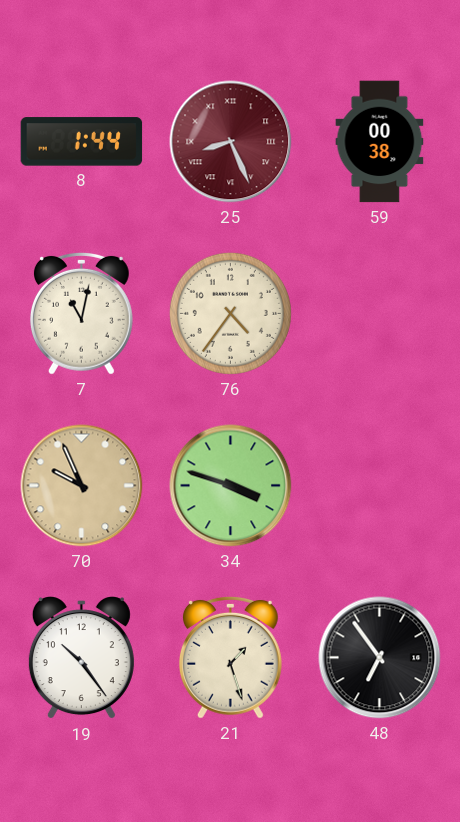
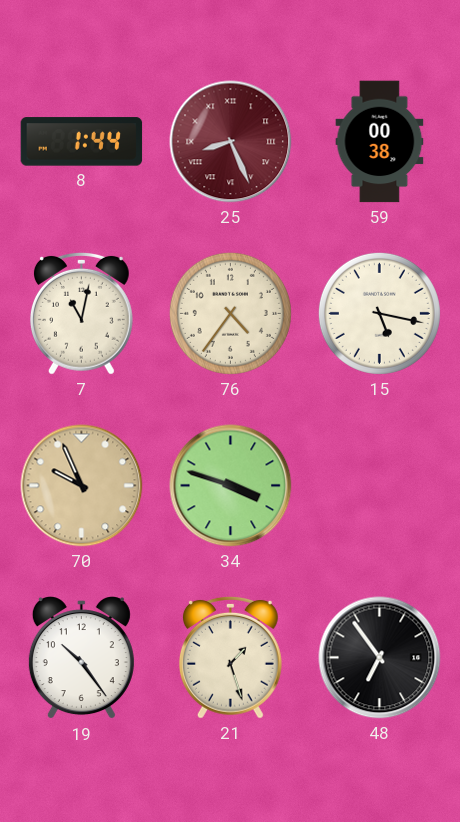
15: none -> 5:17 (379, 313)
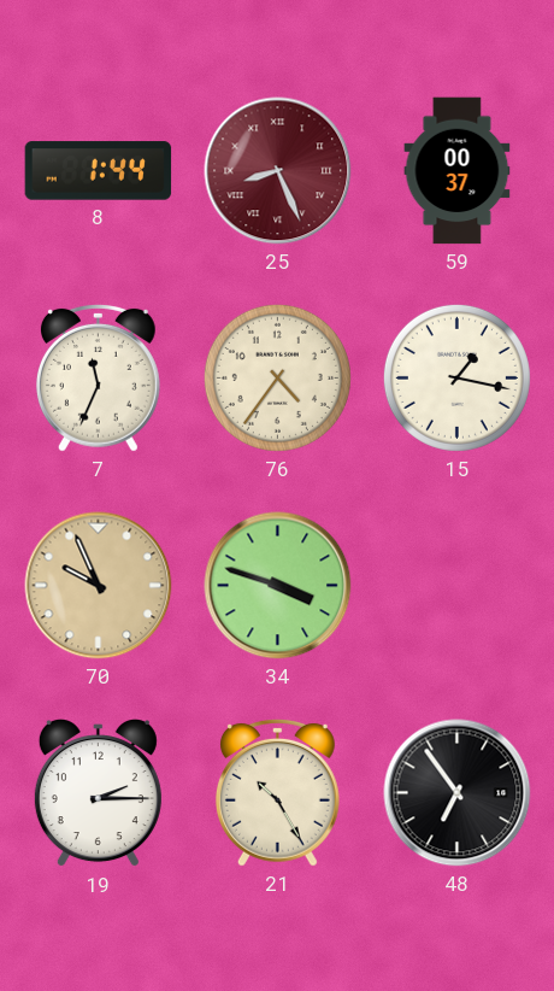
59: 00:38 -> 00:37 (458, 171)
7: 11:02 -> 11:34 (98, 377)
15: 5:17 -> 1:17 (456, 377)
19: 10:24 -> 2:15 (98, 793)
21: 1:27 -> 10:25 (277, 792)
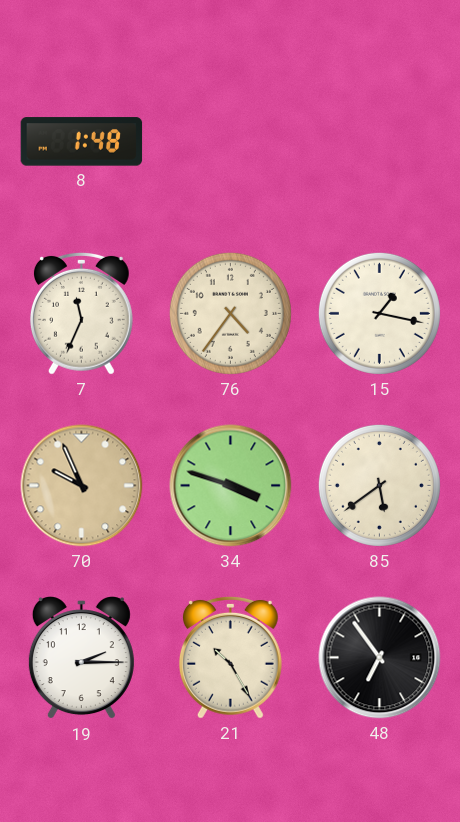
8: 1:44 -> 1:48 (82, 142)
25: 8:26 -> none (278, 171)
59: 00:37 -> none (458, 171)
85: none -> 5:39 (379, 485)
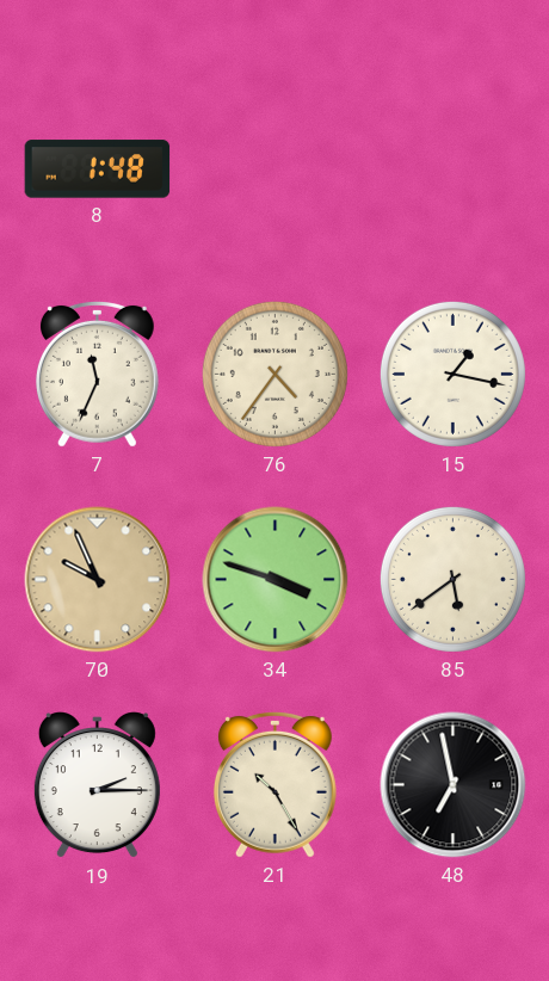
48: 6:54 -> 6:58 (454, 785)
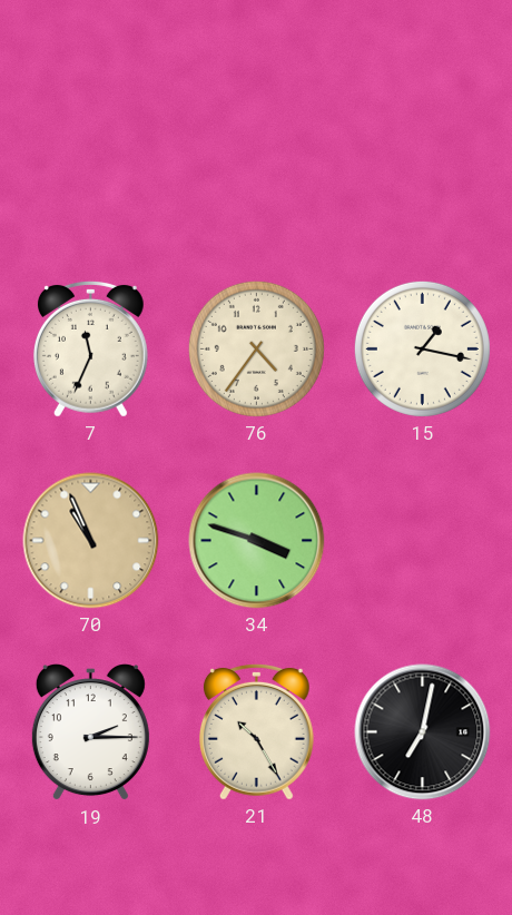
8: 1:48 -> none (98, 169)
70: 9:56 -> 10:56 (91, 541)
85: 5:39 -> none (452, 579)
48: 6:58 -> 7:02 (423, 732)
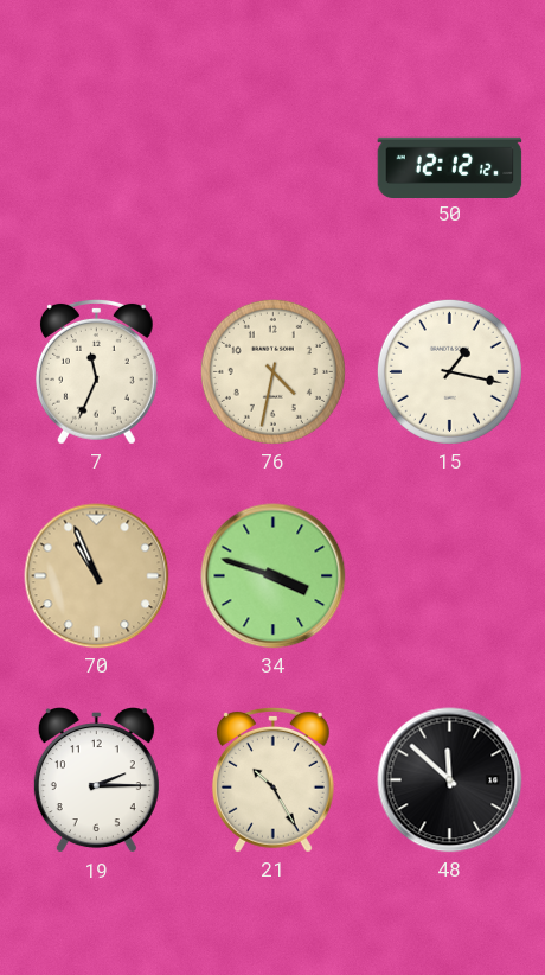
50: none -> 12:12 (450, 167)
76: 4:36 -> 4:32 (272, 371)
48: 7:02 -> 11:52 (450, 780)
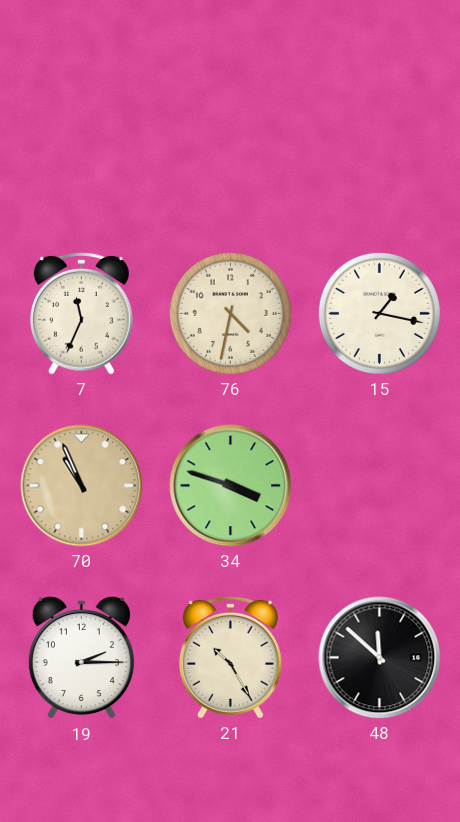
50: 12:12 -> none (450, 167)
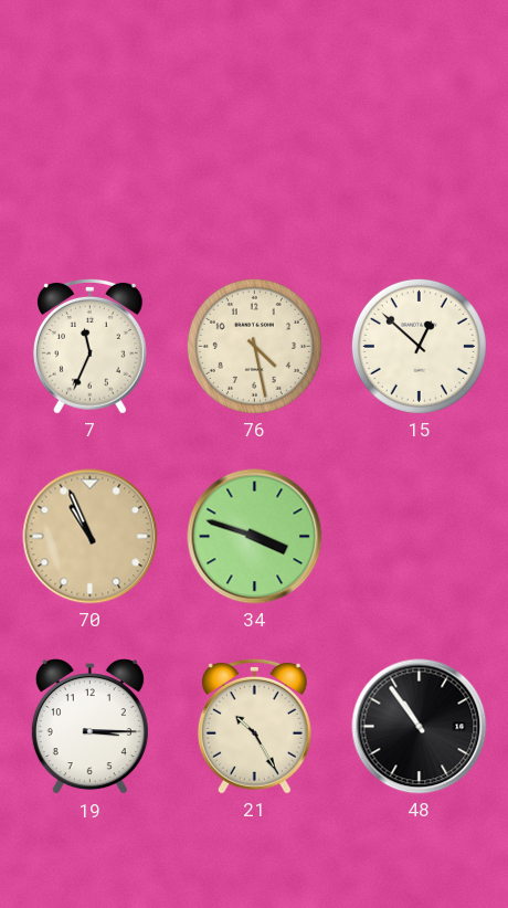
76: 4:32 -> 4:28 (254, 346)
15: 1:17 -> 12:52 (419, 346)
19: 2:15 -> 3:15 (89, 727)
48: 11:52 -> 10:54 (420, 727)
